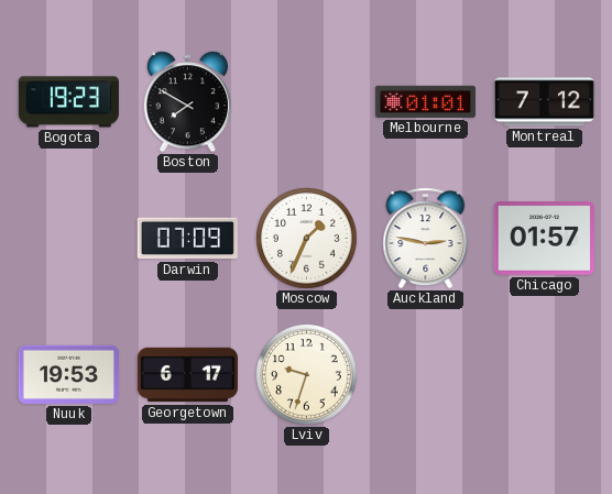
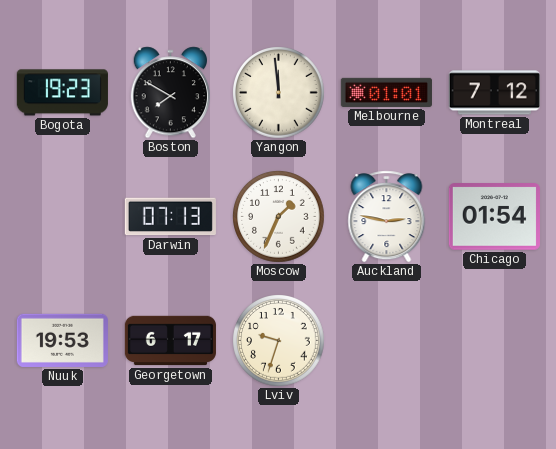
Yangon: none -> 11:59 (279, 93)
Darwin: 07:09 -> 07:13 (170, 217)
Chicago: 01:57 -> 01:54 (494, 217)
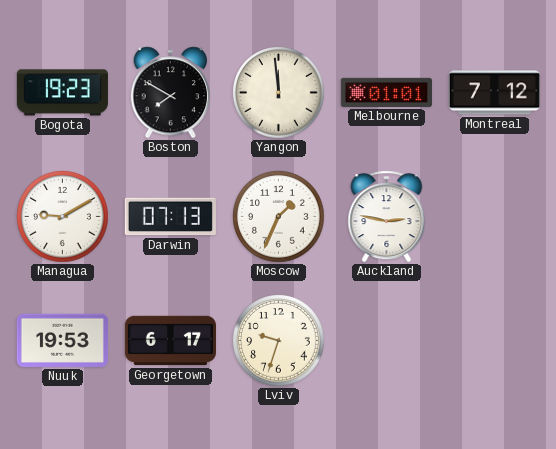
Managua: none -> 9:10 (63, 217)
Chicago: 01:54 -> none (494, 217)
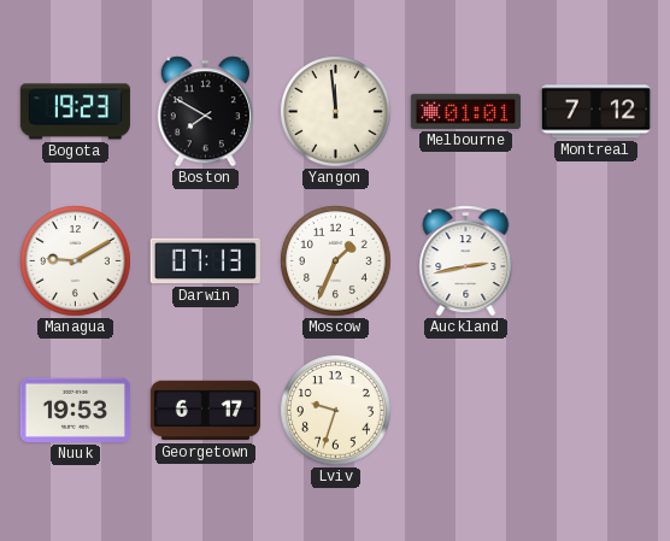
Auckland: 2:47 -> 2:43 (466, 261)
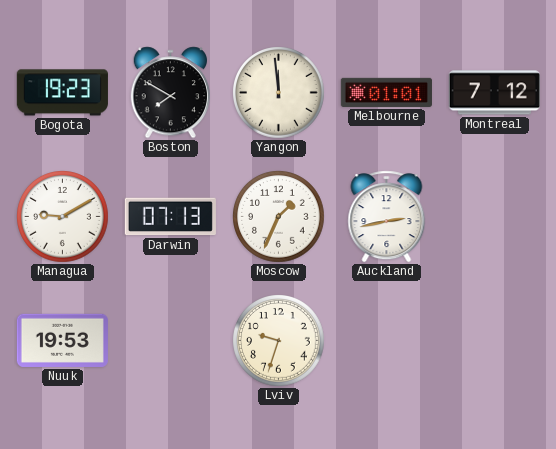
Georgetown: 6:17 -> none (205, 411)
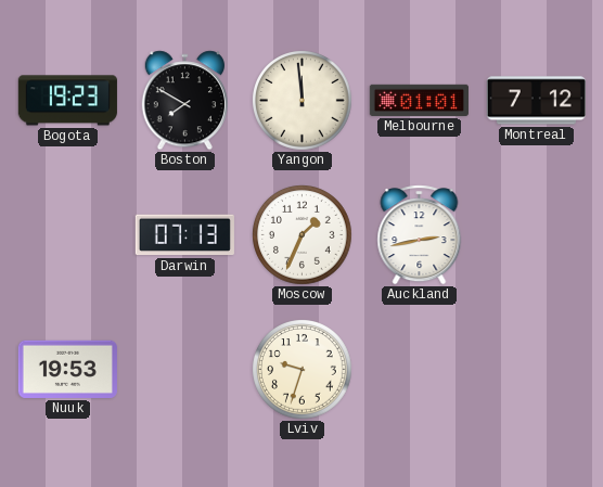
Managua: 9:10 -> none (63, 217)
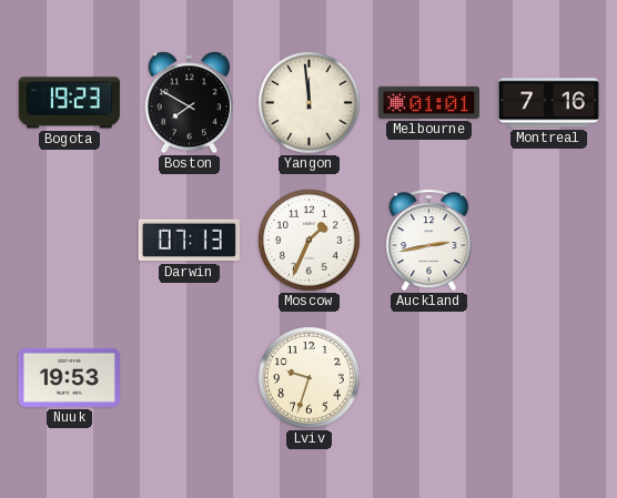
Montreal: 7:12 -> 7:16 (548, 103)
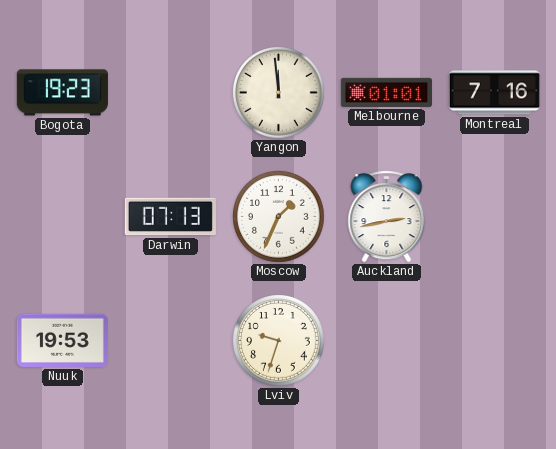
Boston: 7:50 -> none (189, 103)
